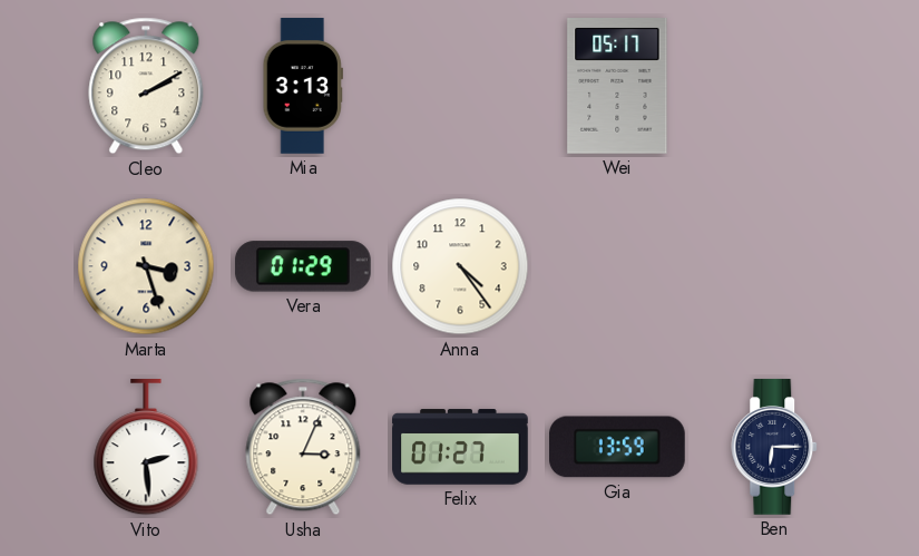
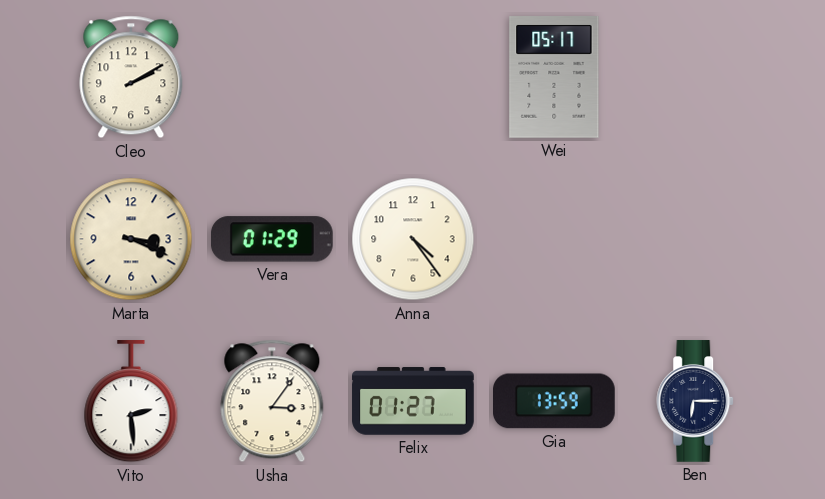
Mia: 3:13 -> none (303, 86)
Marta: 3:27 -> 3:19 (131, 239)
Usha: 3:04 -> 3:06 (272, 401)
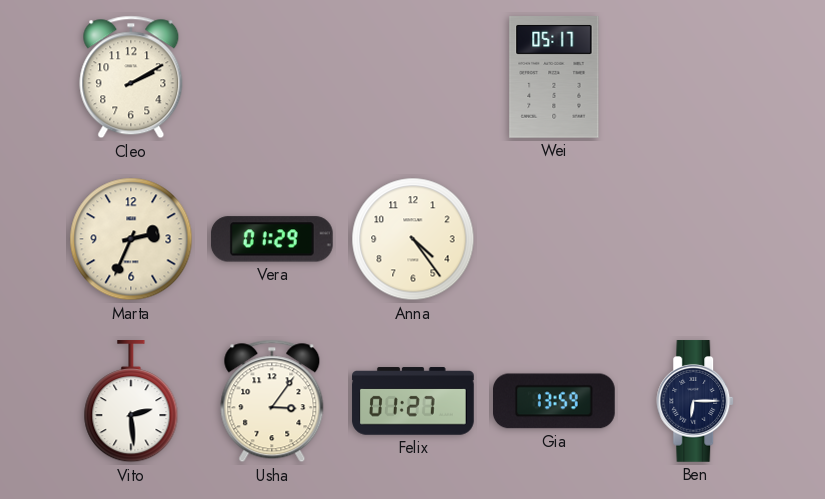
Marta: 3:19 -> 2:34 (131, 239)
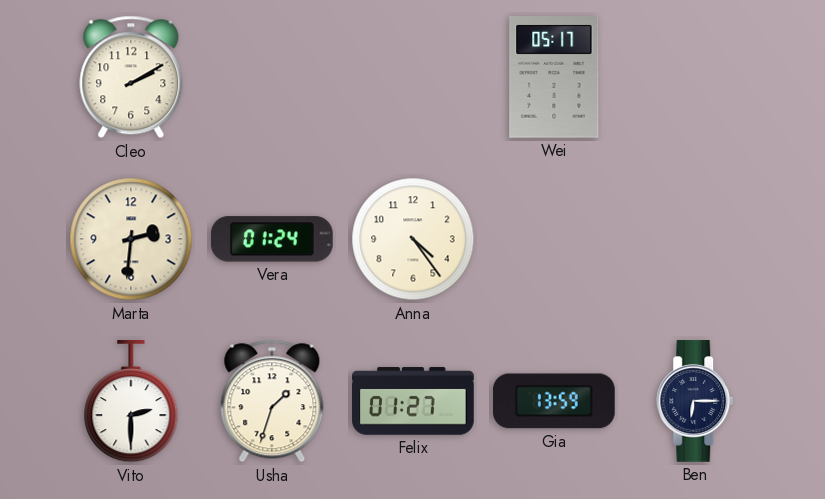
Marta: 2:34 -> 2:31 (131, 239)
Vera: 01:29 -> 01:24 (272, 239)
Vito: 2:29 -> 2:30 (131, 402)
Usha: 3:06 -> 1:33 (272, 401)
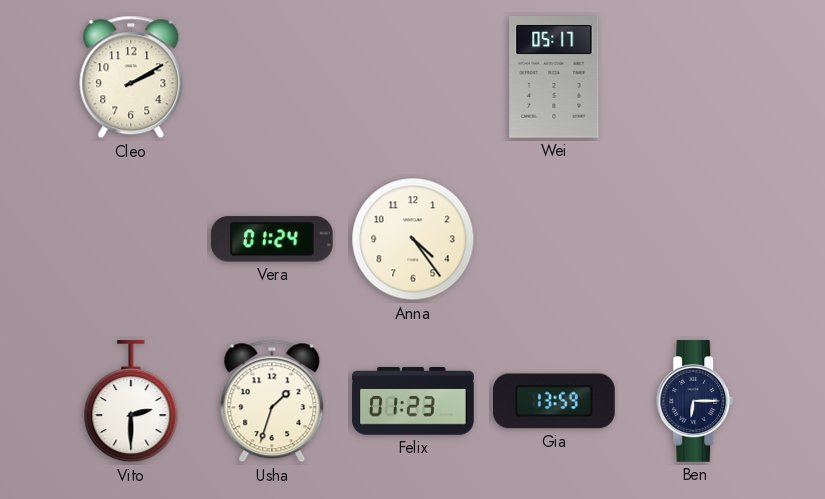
Marta: 2:31 -> none (131, 239)
Felix: 01:27 -> 01:23 (413, 401)
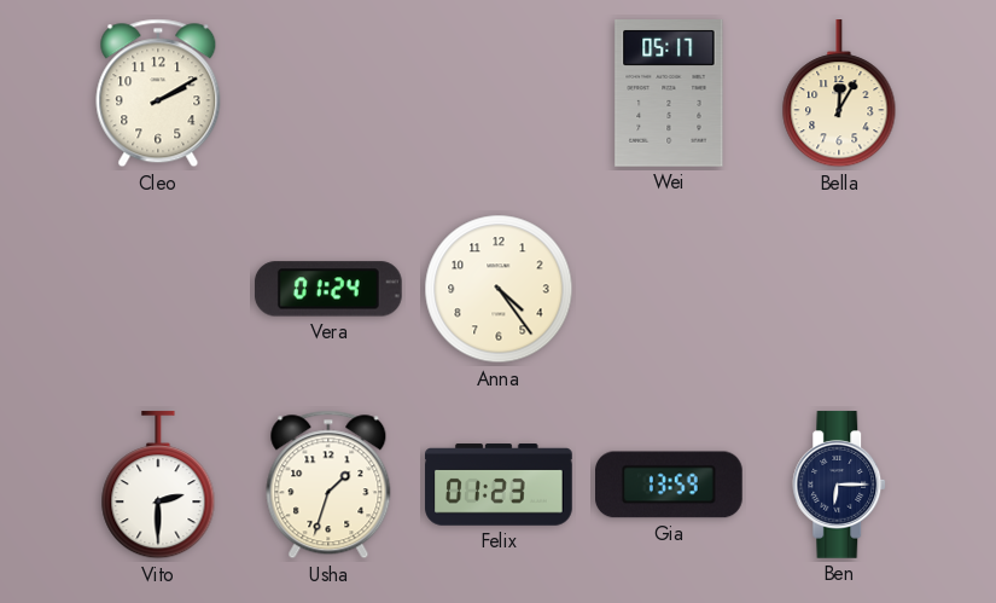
Bella: none -> 12:05 (839, 94)
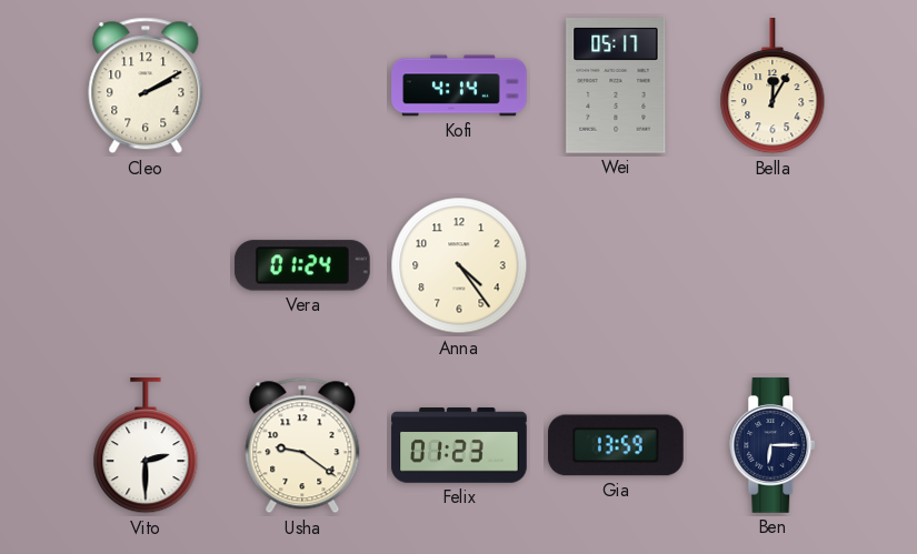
Kofi: none -> 4:14 (459, 85)
Usha: 1:33 -> 9:21 (302, 445)
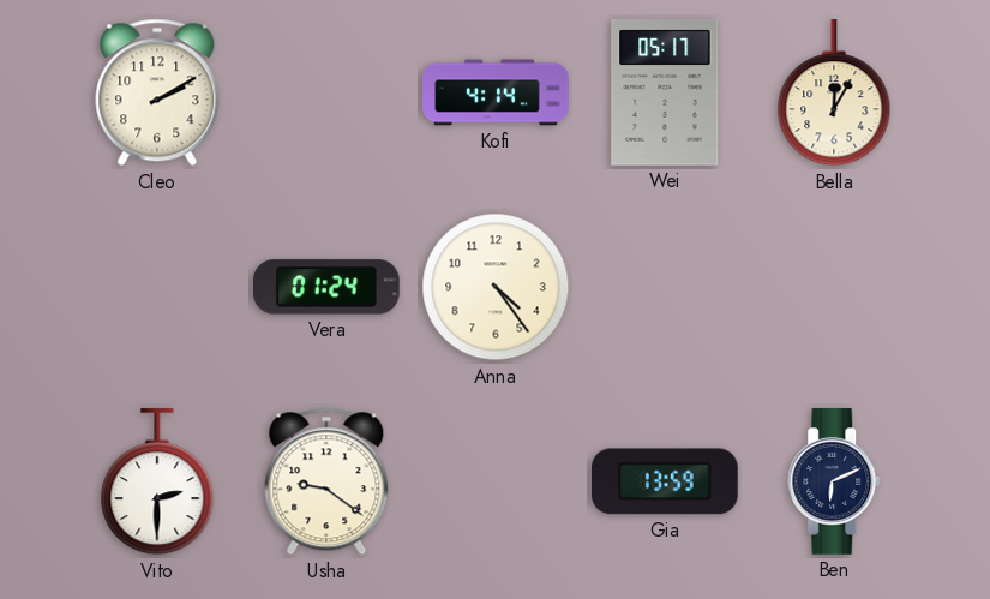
Felix: 01:23 -> none (459, 445)
Ben: 6:15 -> 6:11 (835, 481)
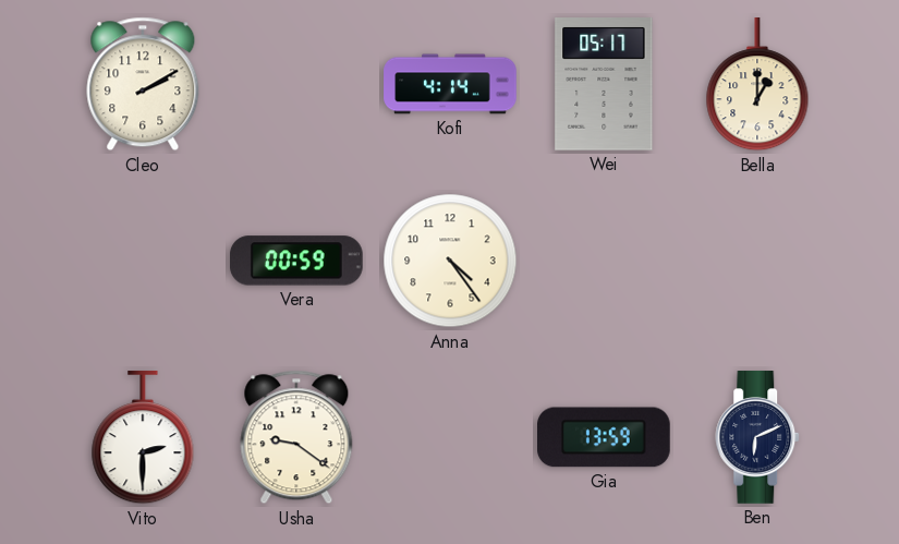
Bella: 12:05 -> 1:00 (757, 85)
Vera: 01:24 -> 00:59 (296, 261)
